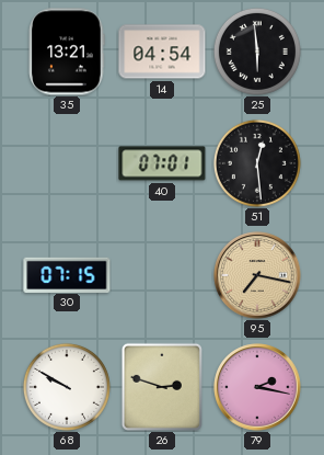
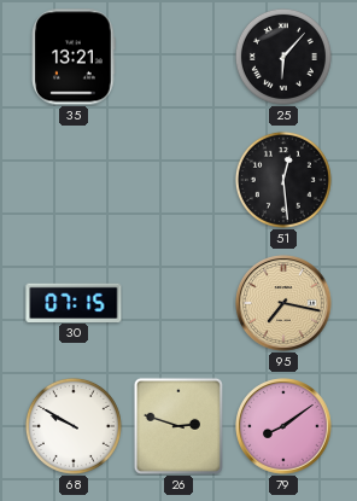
14: 04:54 -> none (162, 52)
25: 5:59 -> 6:07 (283, 57)
40: 07:01 -> none (162, 163)
79: 2:17 -> 8:09 (283, 426)
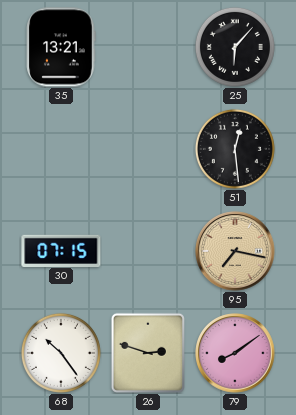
68: 9:50 -> 10:24 (61, 353)
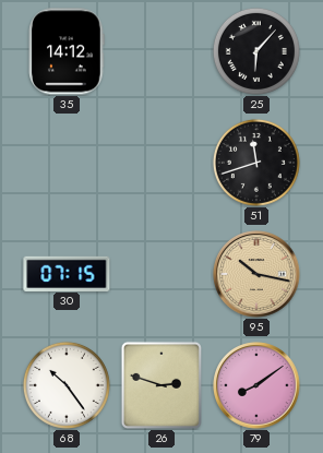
35: 13:21 -> 14:12 (67, 51)
51: 12:29 -> 11:42 (256, 163)
95: 7:17 -> 10:17 (256, 274)
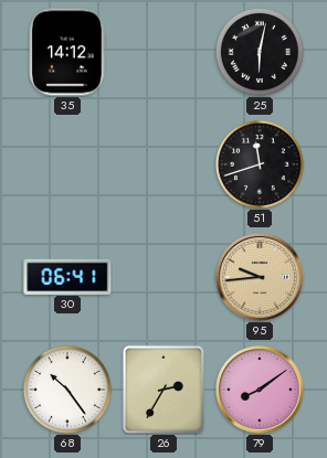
25: 6:07 -> 6:02 (260, 52)
30: 07:15 -> 06:41 (67, 276)
95: 10:17 -> 9:44 (260, 277)
26: 2:48 -> 2:35 (163, 388)
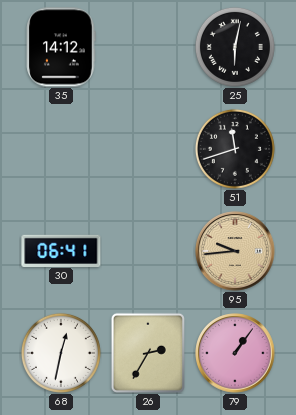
68: 10:24 -> 12:32 (61, 353)
79: 8:09 -> 1:06 (235, 353)
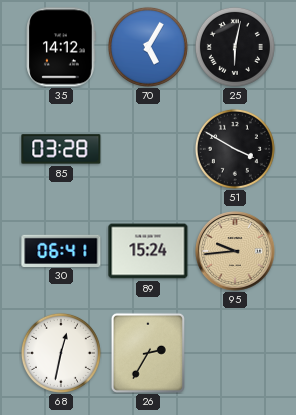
70: none -> 5:05 (148, 47)
85: none -> 03:28 (61, 149)
51: 11:42 -> 3:50 (235, 149)
89: none -> 15:24 (148, 251)
79: 1:06 -> none (235, 353)
